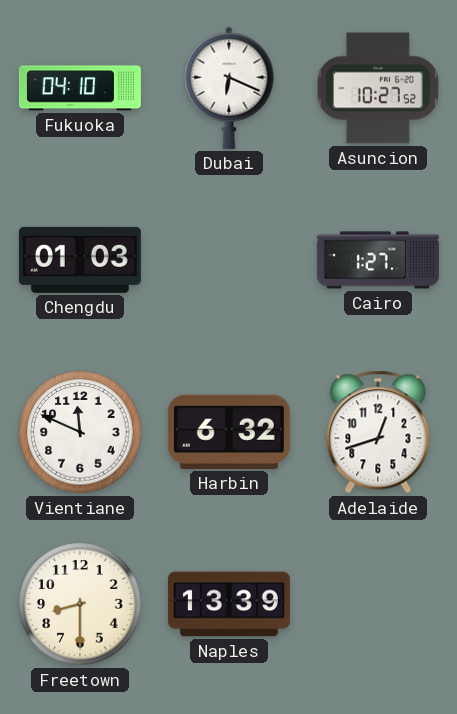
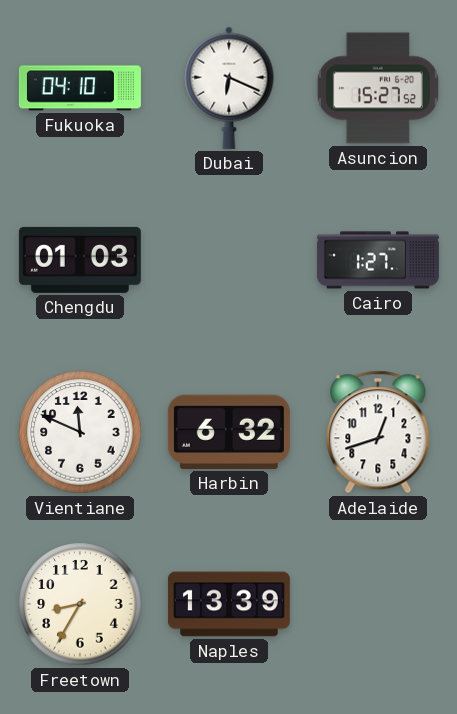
Asuncion: 10:27 -> 15:27 (378, 88)
Freetown: 8:30 -> 8:35 (80, 604)
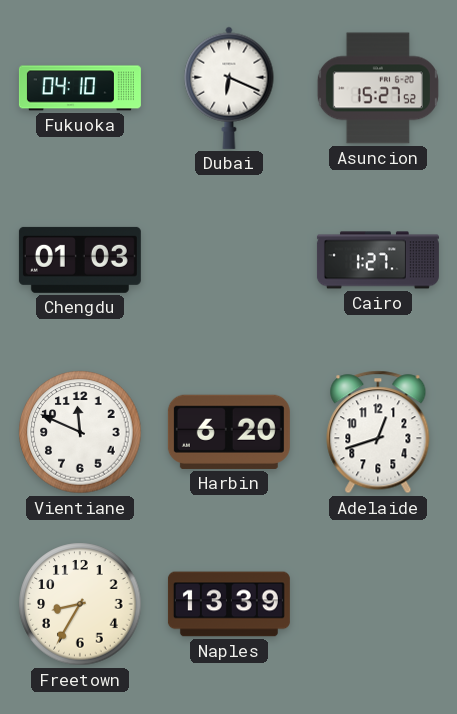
Harbin: 6:32 -> 6:20 (229, 432)
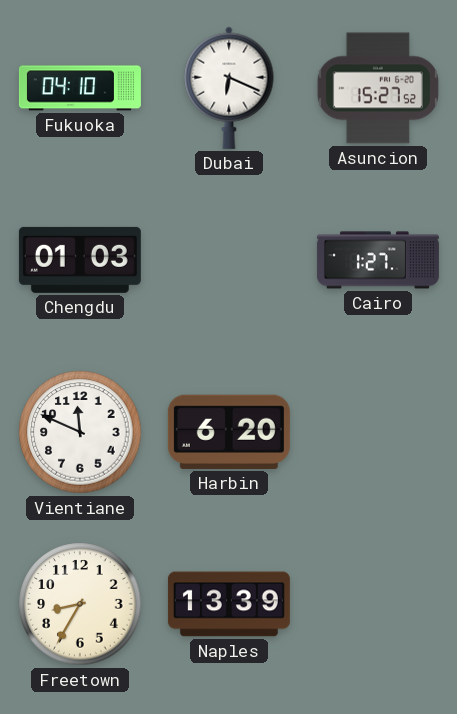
Adelaide: 12:42 -> none (378, 432)
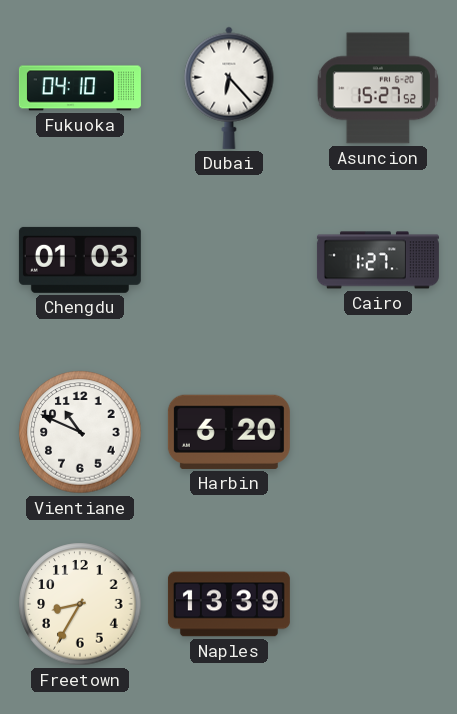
Dubai: 6:19 -> 6:23 (229, 88)
Vientiane: 11:49 -> 10:49 (80, 432)
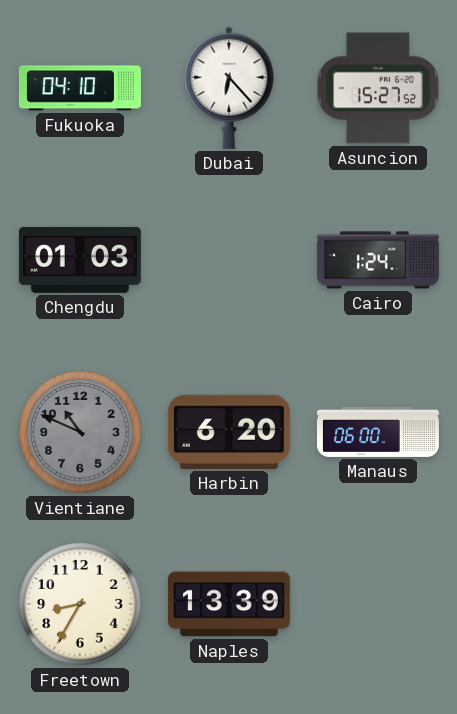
Cairo: 1:27 -> 1:24 (378, 260)
Vientiane dial: white -> grey (80, 432)
Manaus: none -> 06:00 (378, 432)
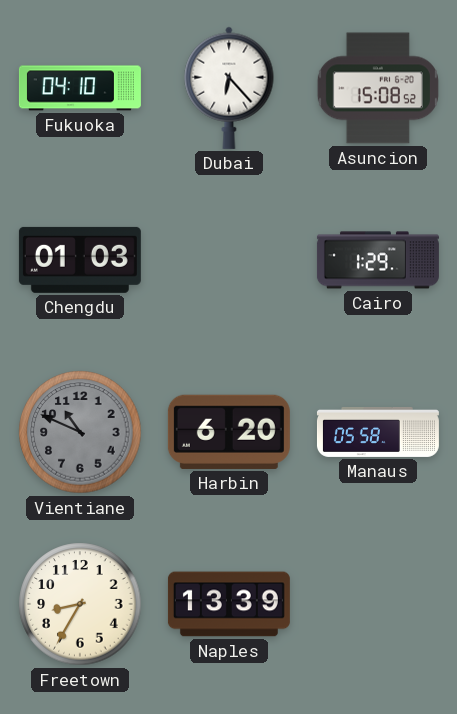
Asuncion: 15:27 -> 15:08 (378, 88)
Cairo: 1:24 -> 1:29 (378, 260)
Manaus: 06:00 -> 05:58 (378, 432)
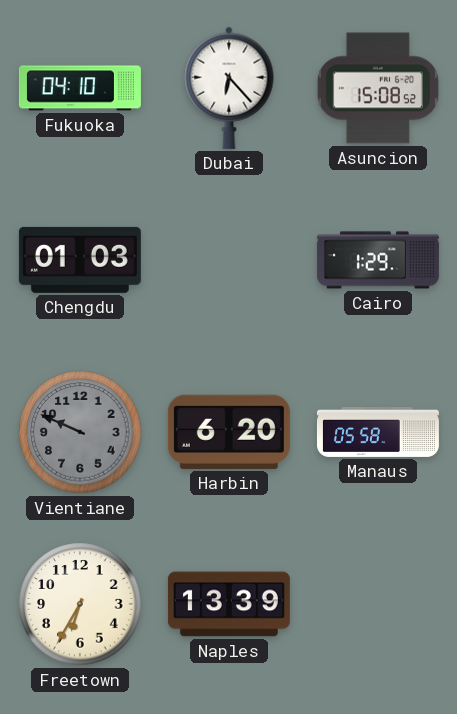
Vientiane: 10:49 -> 9:49 (80, 432)
Freetown: 8:35 -> 6:35 (80, 604)
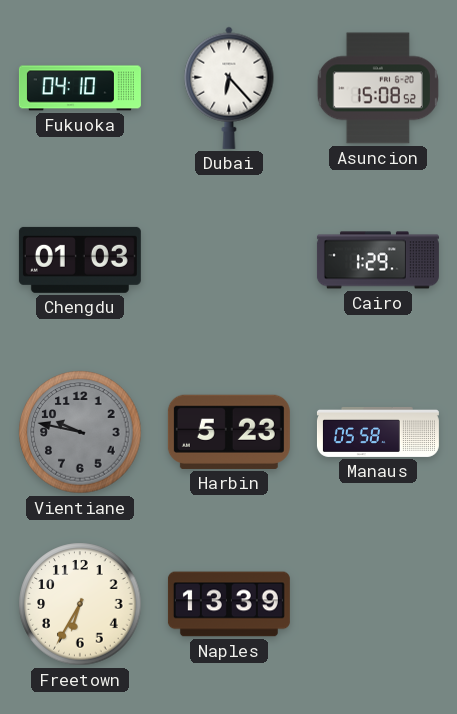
Vientiane: 9:49 -> 9:47 (80, 432)
Harbin: 6:20 -> 5:23 (229, 432)
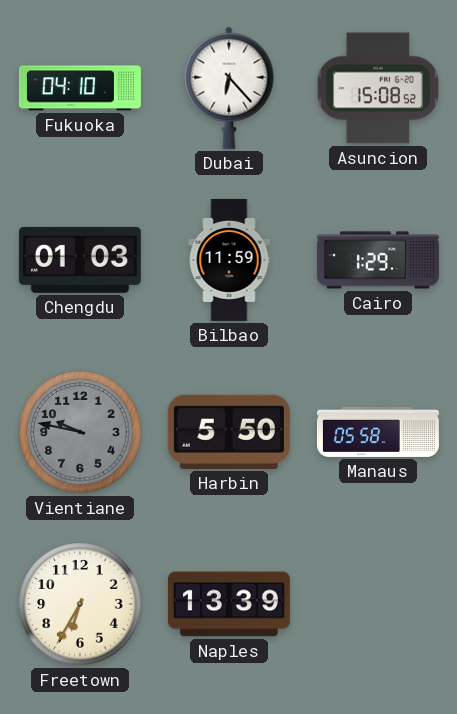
Bilbao: none -> 11:59 (229, 260)
Harbin: 5:23 -> 5:50 (229, 432)
